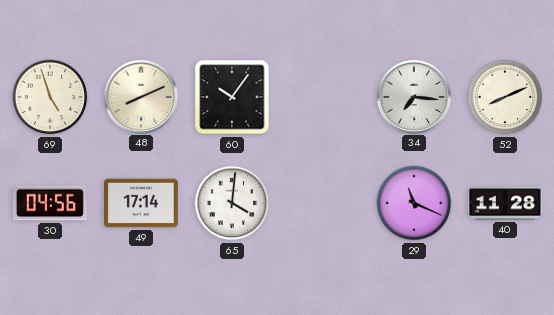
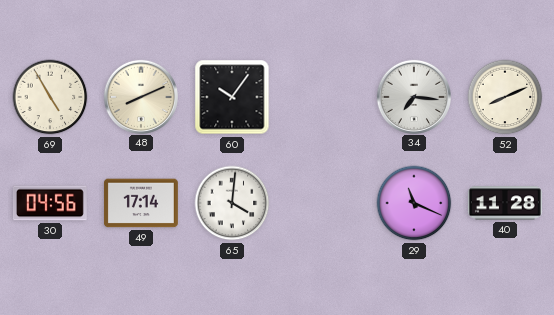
69: 4:57 -> 4:55 (50, 97)
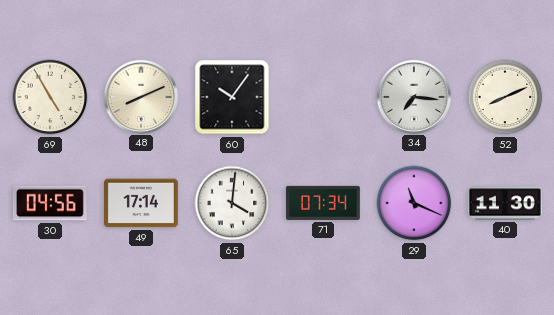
71: none -> 07:34 (323, 203)
40: 11:28 -> 11:30 (505, 203)
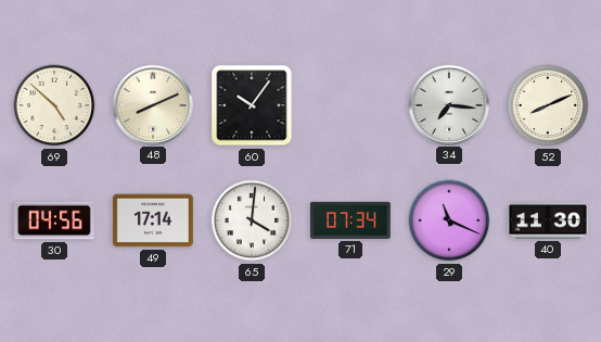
69: 4:55 -> 4:52 (54, 105)
